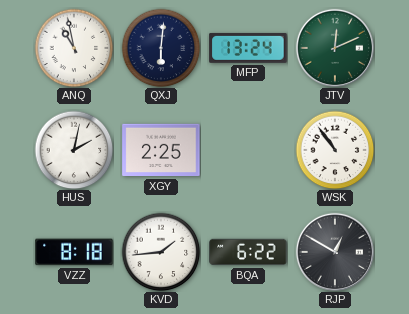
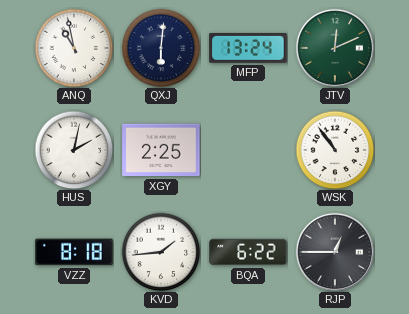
RJP: 12:50 -> 12:45 (334, 251)
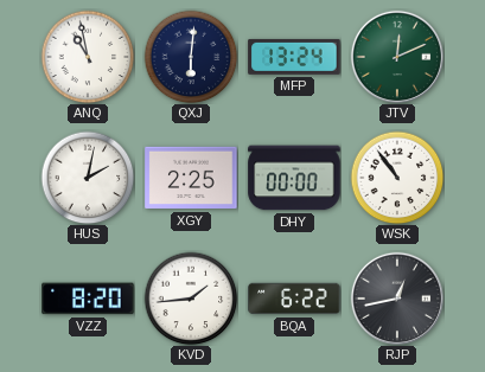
DHY: none -> 00:00 (294, 178)
VZZ: 8:18 -> 8:20 (88, 299)
RJP: 12:45 -> 12:43 (396, 297)
